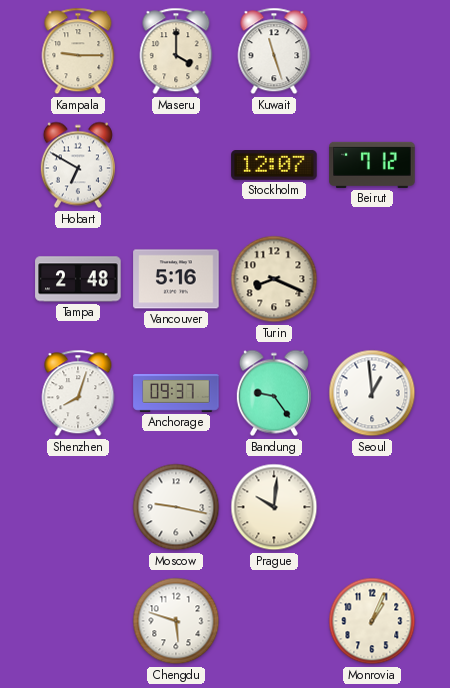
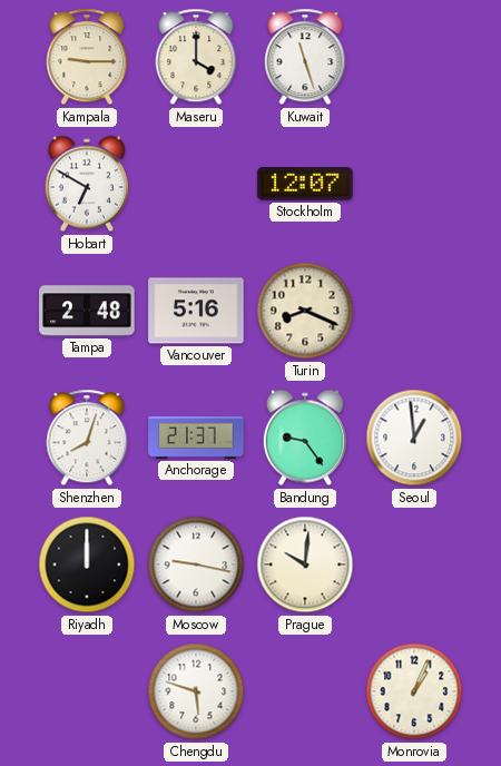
Beirut: 7:12 -> none (372, 165)
Anchorage: 09:37 -> 21:37 (196, 438)
Riyadh: none -> 12:00 (87, 564)
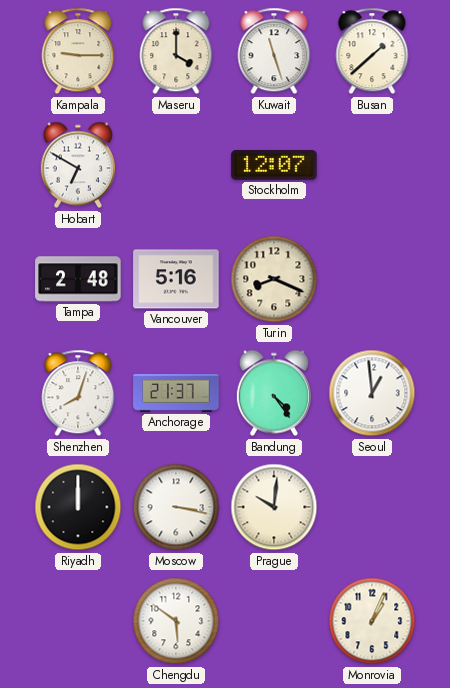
Busan: none -> 1:38 (372, 51)
Bandung: 9:24 -> 4:24 (274, 393)
Moscow: 9:17 -> 3:17 (176, 507)
Chengdu: 5:48 -> 5:51 (176, 621)
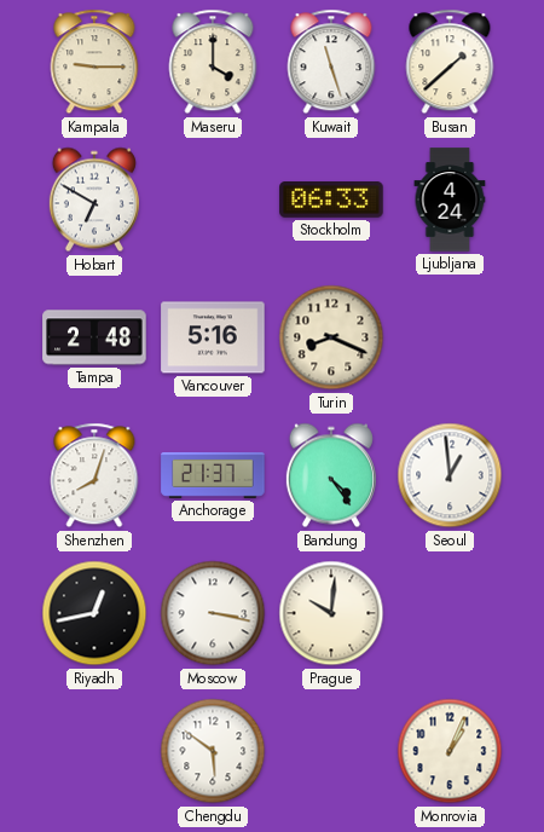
Stockholm: 12:07 -> 06:33 (331, 201)
Ljubljana: none -> 4:24 (450, 200)
Riyadh: 12:00 -> 12:43 (94, 613)
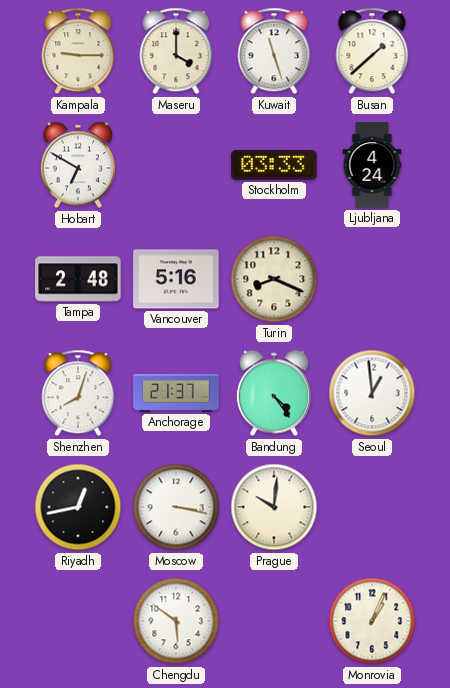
Stockholm: 06:33 -> 03:33 (274, 166)
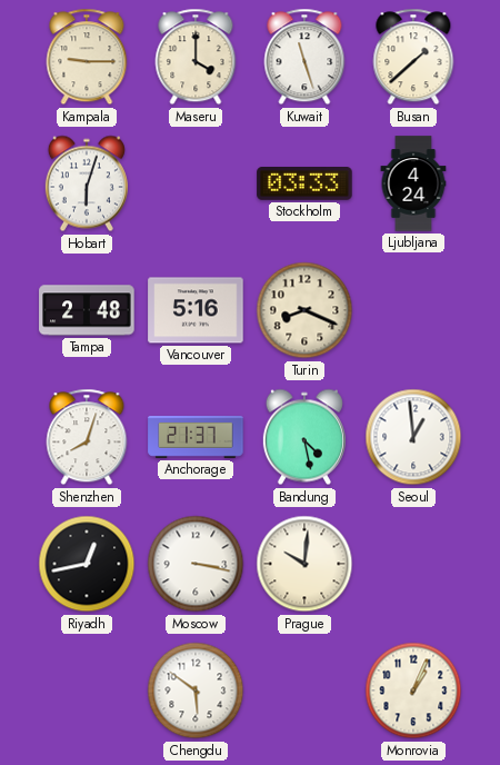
Hobart: 6:50 -> 6:03 (87, 183)
Bandung: 4:24 -> 4:28 (304, 437)
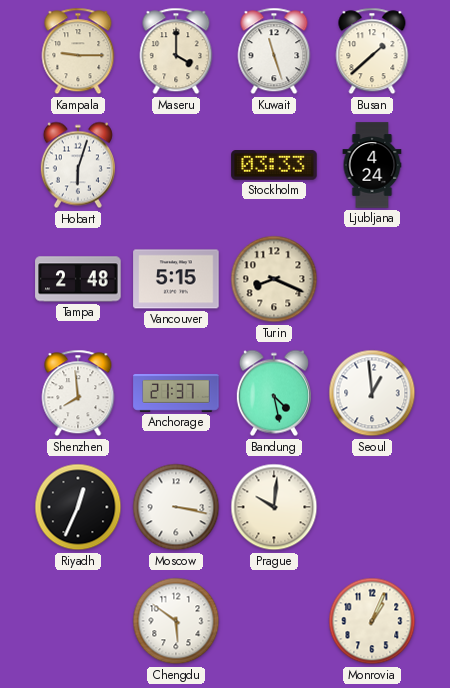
Vancouver: 5:16 -> 5:15 (176, 279)
Shenzhen: 8:03 -> 7:59 (78, 393)
Riyadh: 12:43 -> 12:34 (78, 507)
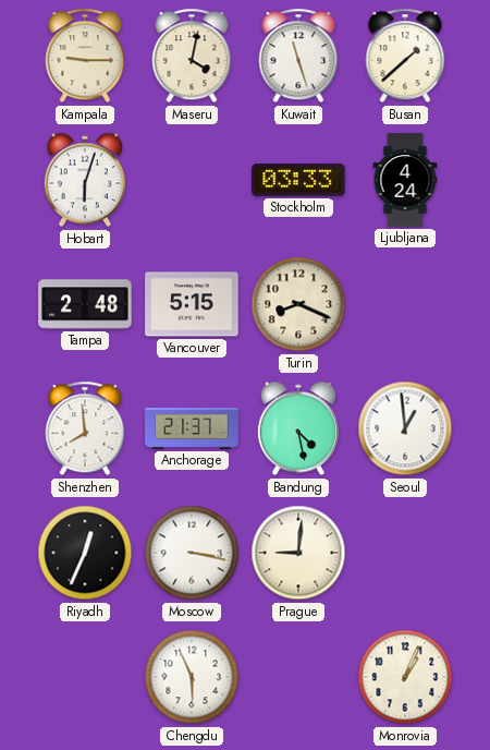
Maseru: 4:00 -> 4:02 (192, 56)
Prague: 10:01 -> 9:01 (298, 553)
Chengdu: 5:51 -> 5:56 (192, 677)
